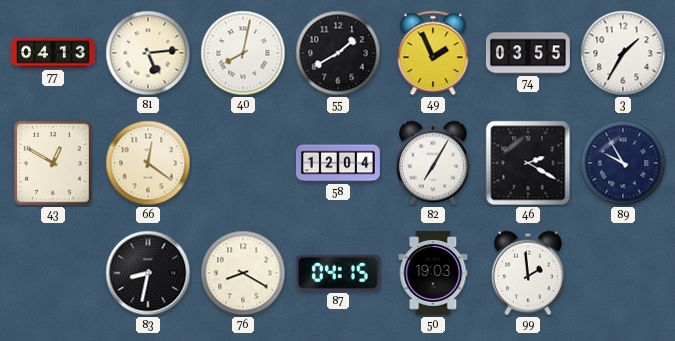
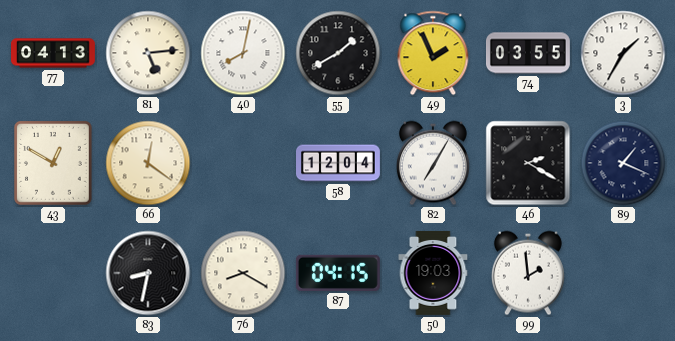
89: 9:55 -> 1:19 (623, 163)
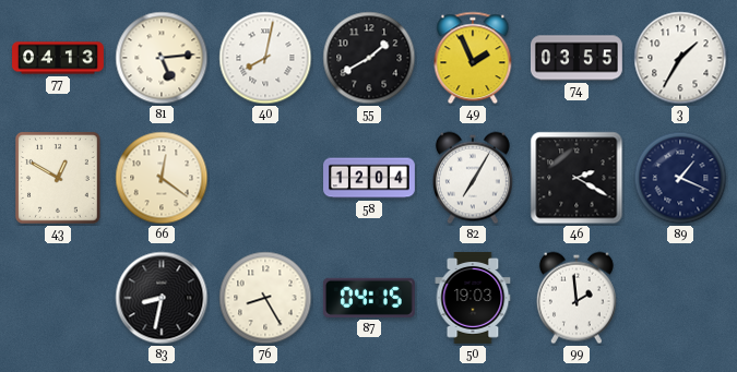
76: 8:20 -> 8:25 (265, 298)
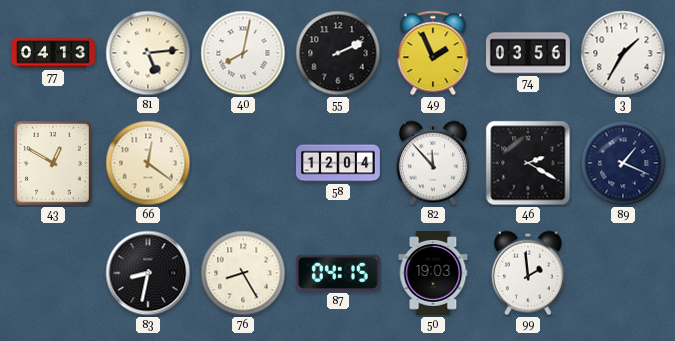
55: 1:40 -> 2:11 (338, 53)
74: 03:55 -> 03:56 (529, 53)
82: 7:05 -> 11:53 (433, 163)
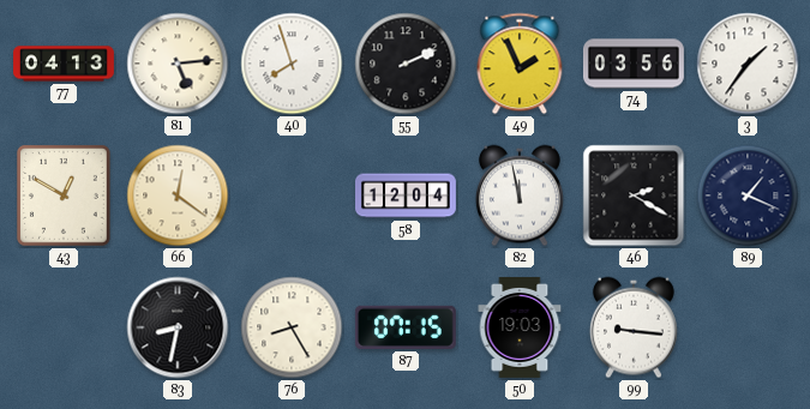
40: 8:02 -> 7:57 (292, 64)
3: 1:35 -> 1:36 (748, 64)
82: 11:53 -> 11:58 (520, 196)
87: 04:15 -> 07:15 (406, 327)
99: 1:59 -> 9:16 (634, 327)
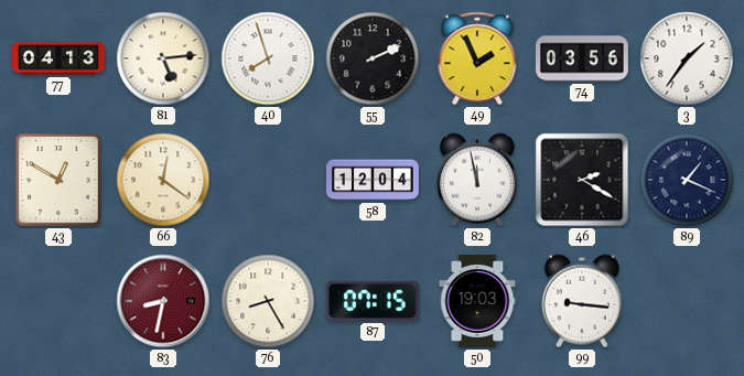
83 dial: black -> burgundy (163, 301)
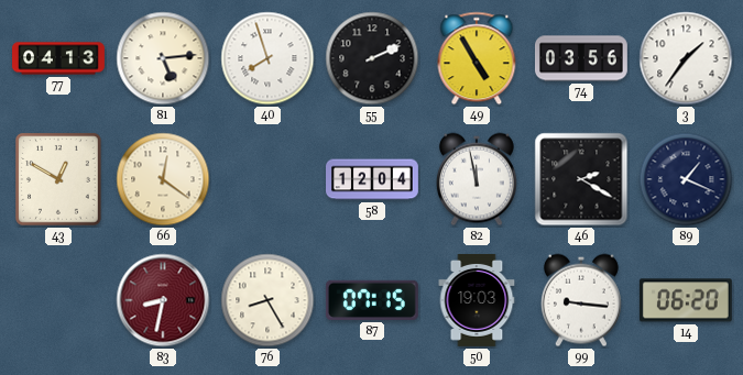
49: 1:56 -> 4:55 (477, 58)
14: none -> 06:20 (686, 300)
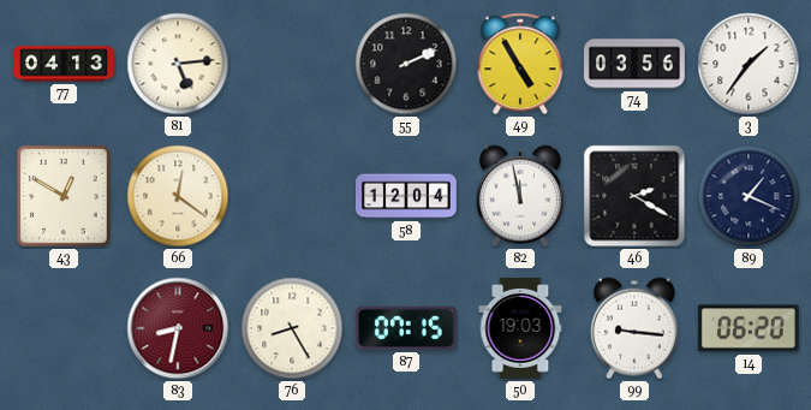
40: 7:57 -> none (267, 58)
